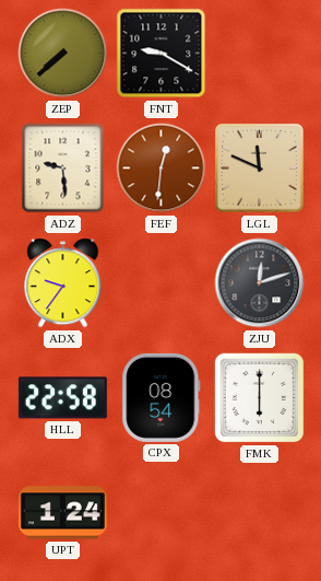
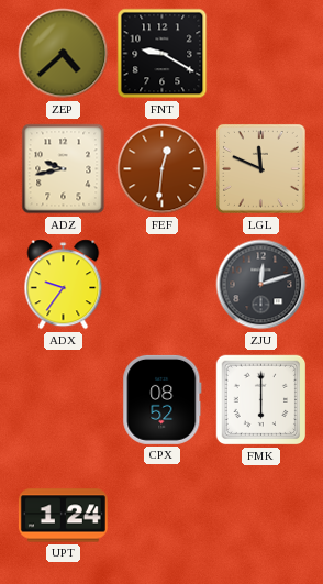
ZEP: 7:38 -> 4:38 (64, 54)
ADZ: 9:29 -> 9:43 (64, 169)
HLL: 22:58 -> none (62, 398)
CPX: 08:54 -> 08:52 (163, 399)
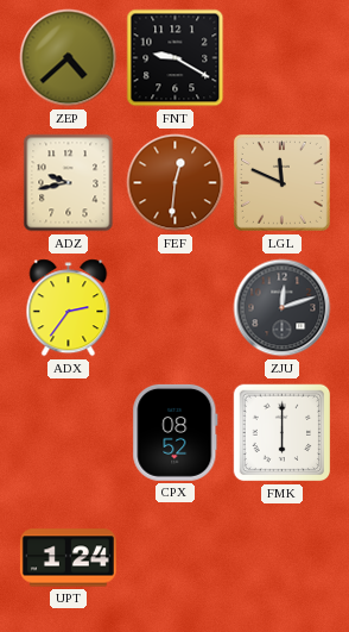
ADX: 9:36 -> 2:36 (69, 308)
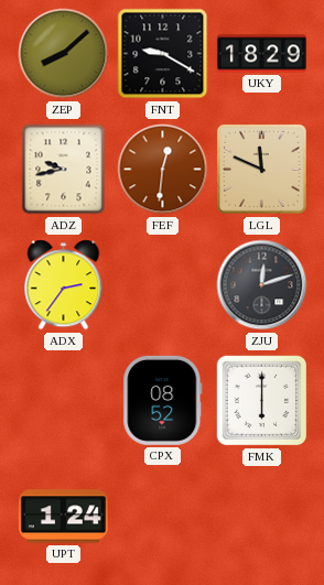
ZEP: 4:38 -> 8:08 (64, 54)
UKY: none -> 18:29 (261, 54)
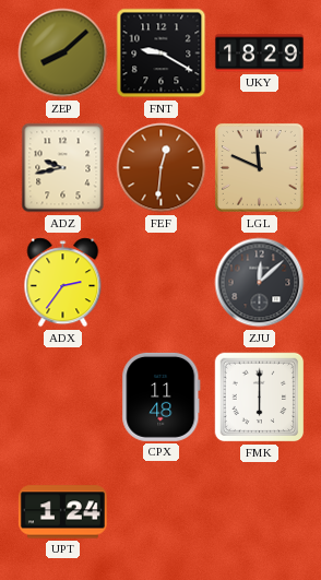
ZJU: 12:12 -> 12:08 (260, 283)
CPX: 08:52 -> 11:48 (162, 396)
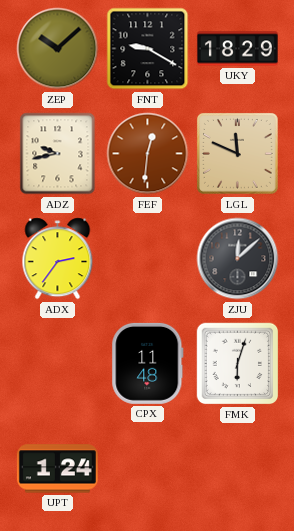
ZEP: 8:08 -> 10:08 (58, 49)
FMK: 6:00 -> 6:03 (238, 364)
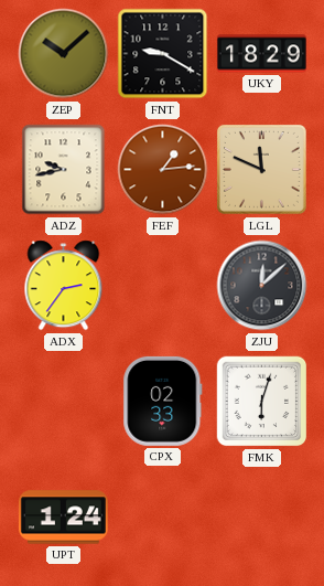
FEF: 12:31 -> 1:14 (163, 170)
CPX: 11:48 -> 02:33 (163, 401)
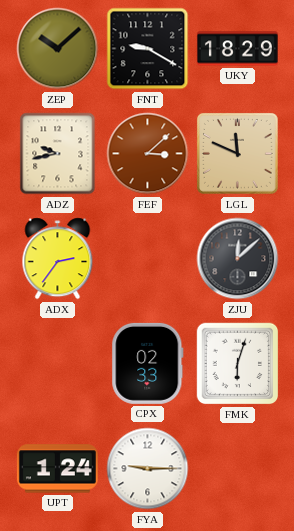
FEF: 1:14 -> 3:08 (148, 154)
FYA: none -> 9:15 (148, 469)
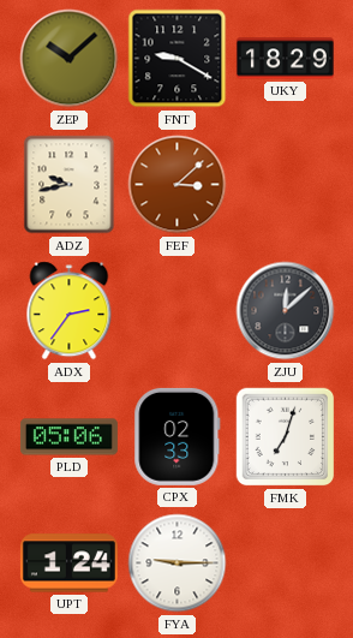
LGL: 11:49 -> none (237, 153)
PLD: none -> 05:06 (68, 437)
FMK: 6:03 -> 7:03 (286, 437)
